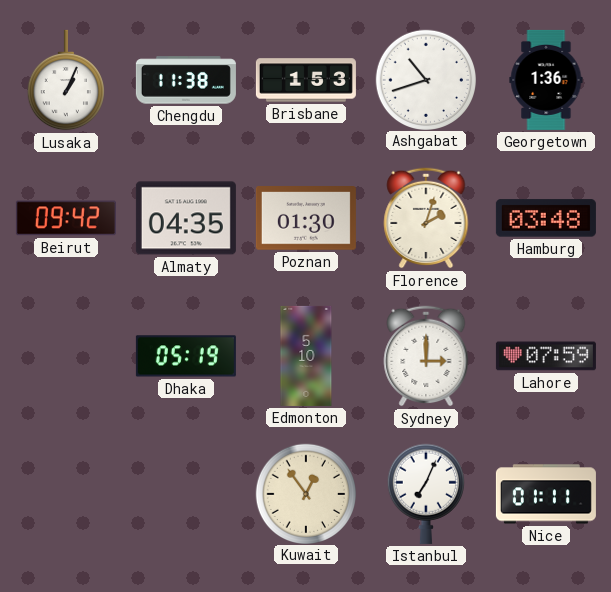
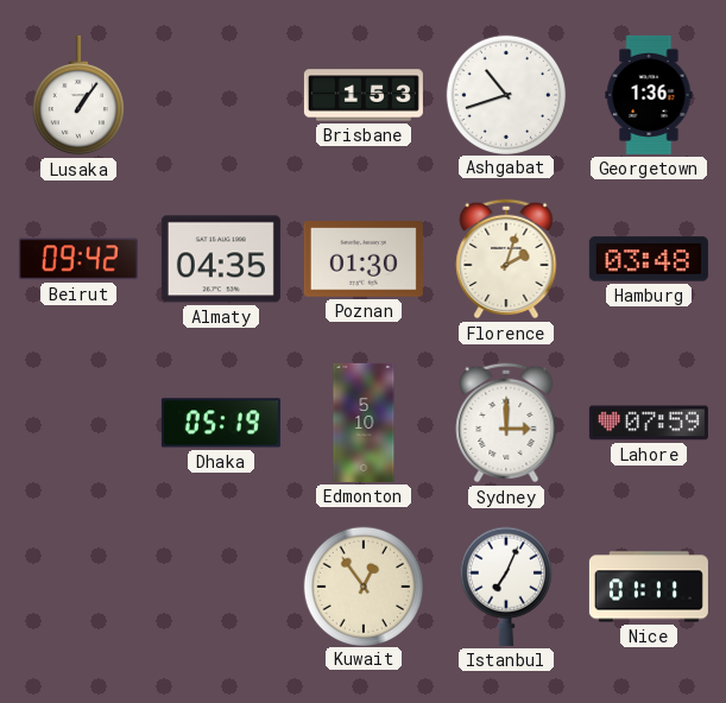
Lusaka: 1:04 -> 1:06 (77, 95)
Chengdu: 11:38 -> none (186, 80)
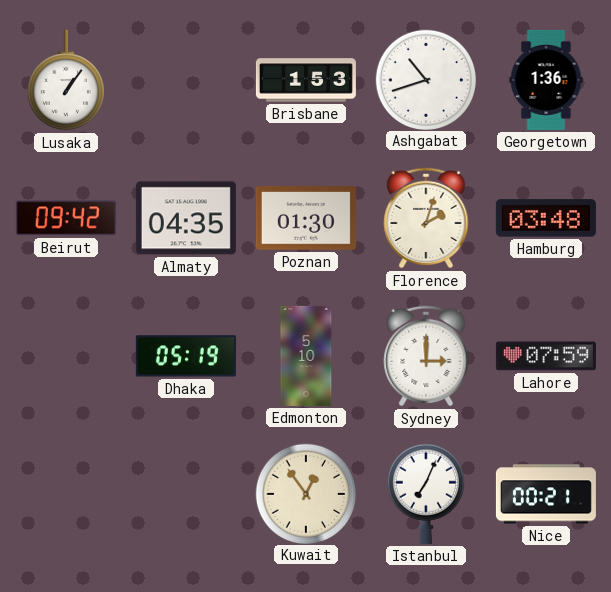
Nice: 01:11 -> 00:21 (546, 494)
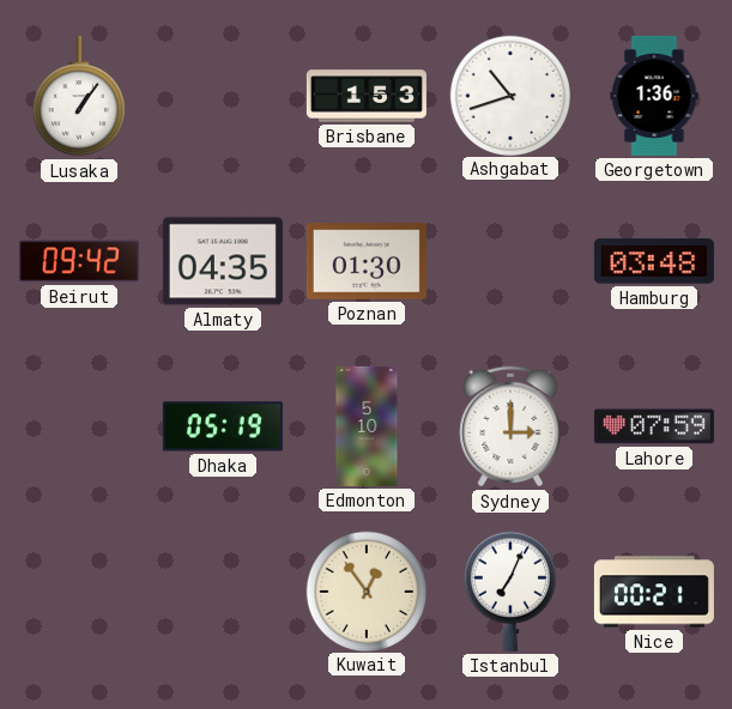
Florence: 2:03 -> none (426, 218)
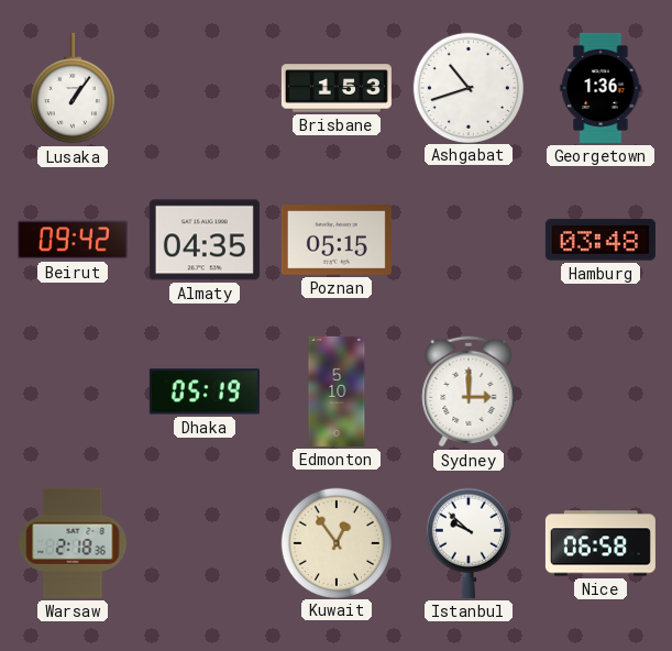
Poznan: 01:30 -> 05:15 (337, 240)
Lahore: 07:59 -> none (654, 426)
Warsaw: none -> 2:18 (73, 543)
Istanbul: 7:04 -> 9:52 (467, 543)
Nice: 00:21 -> 06:58 (601, 543)
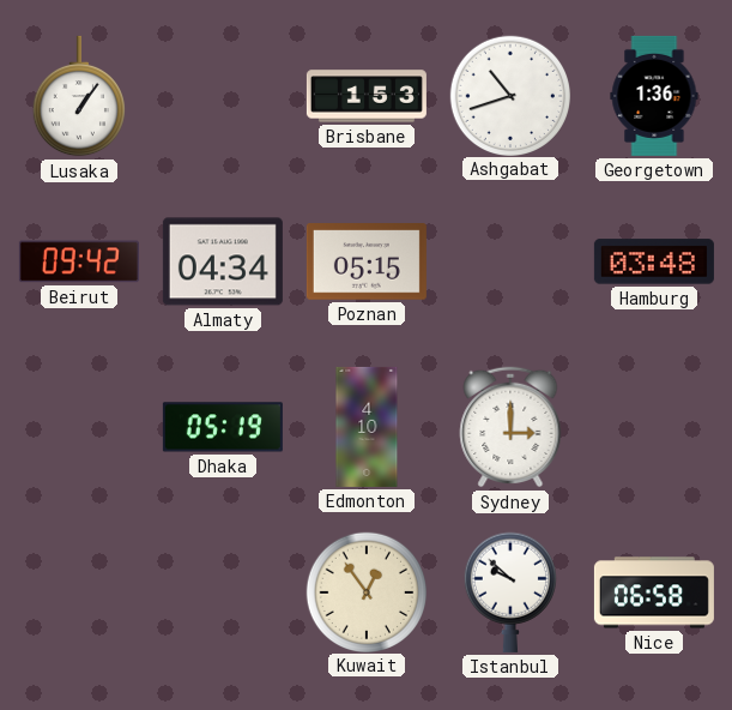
Almaty: 04:35 -> 04:34 (223, 261)
Edmonton: 5:10 -> 4:10 (367, 427)
Warsaw: 2:18 -> none (73, 543)
